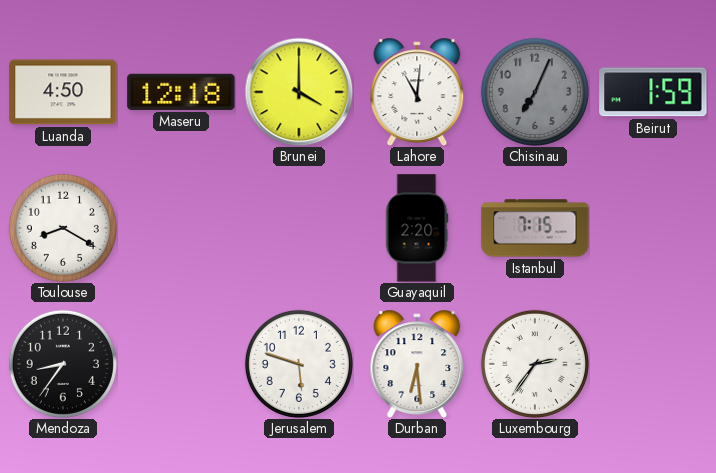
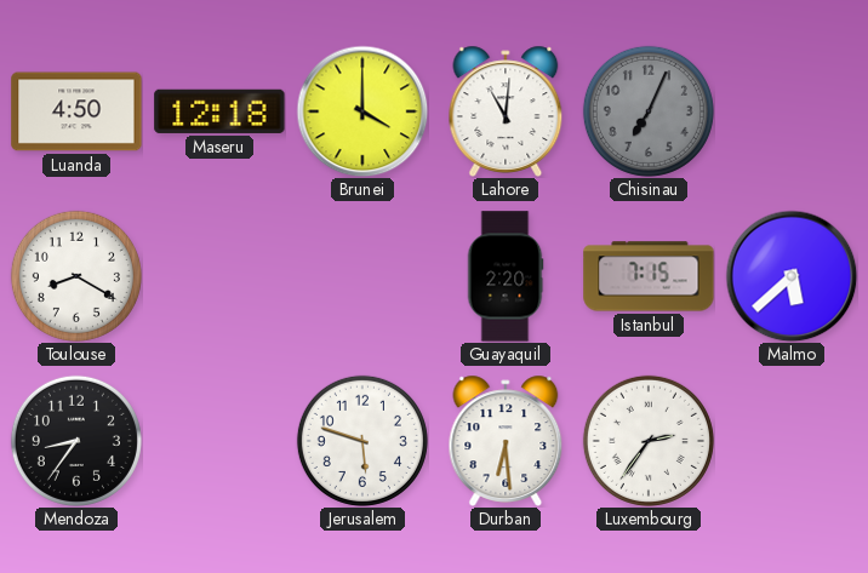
Beirut: 1:59 -> none (653, 92)
Malmo: none -> 5:38 (792, 276)
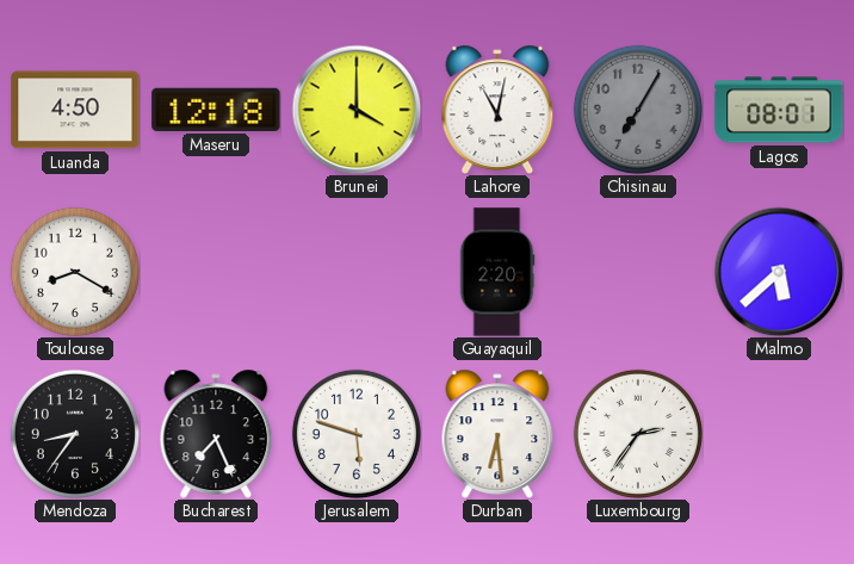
Lahore: 11:01 -> 11:02 (497, 110)
Chisinau: 7:04 -> 7:05 (638, 110)
Lagos: none -> 08:01 (779, 110)
Istanbul: 7:15 -> none (649, 276)
Bucharest: none -> 7:26 (216, 434)
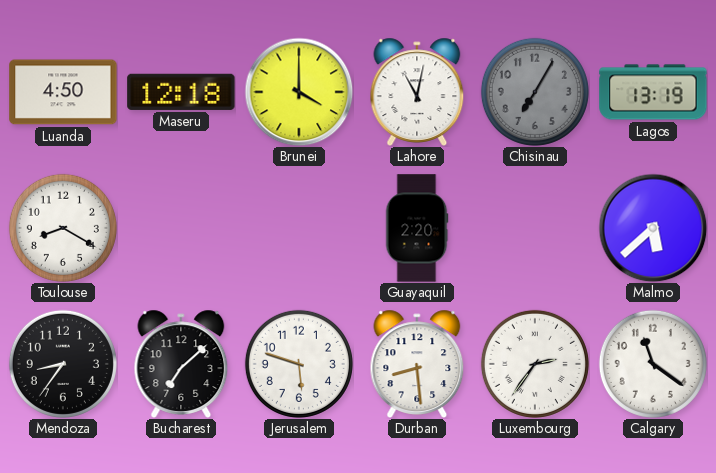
Lagos: 08:01 -> 13:19 (653, 92)
Bucharest: 7:26 -> 7:08 (181, 364)
Durban: 6:29 -> 8:29 (417, 364)
Calgary: none -> 11:21 (653, 364)
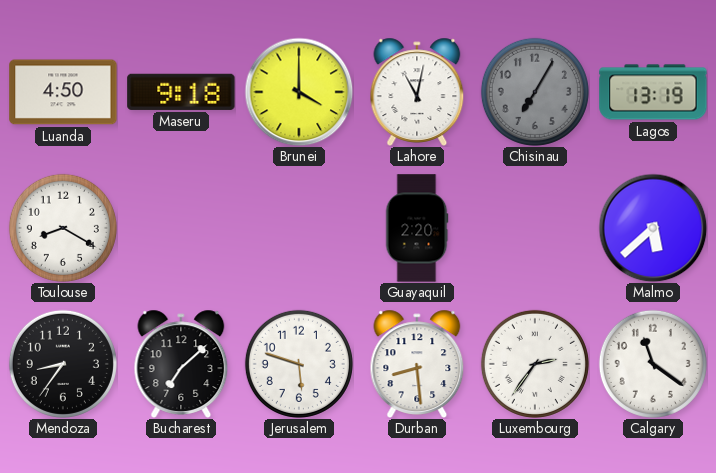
Maseru: 12:18 -> 9:18 (181, 92)
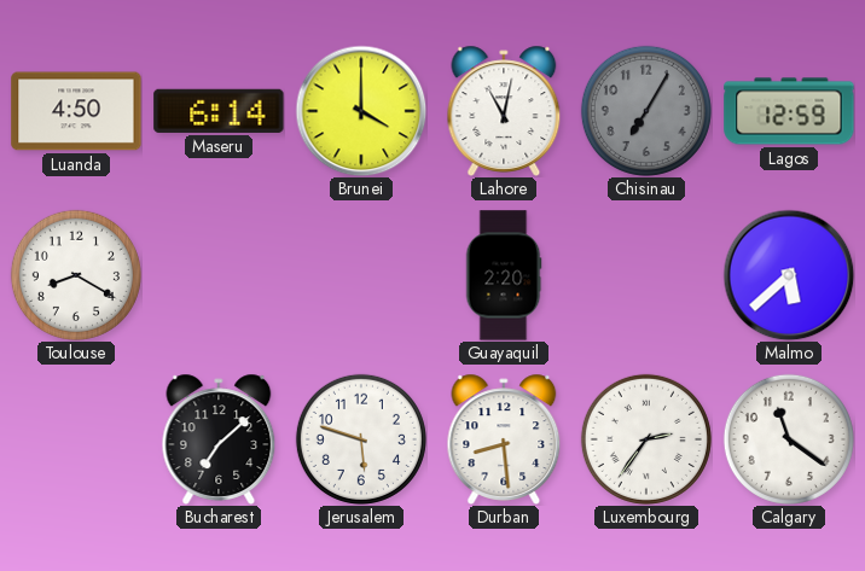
Maseru: 9:18 -> 6:14 (219, 111)
Lagos: 13:19 -> 12:59 (789, 111)
Mendoza: 8:36 -> none (63, 364)
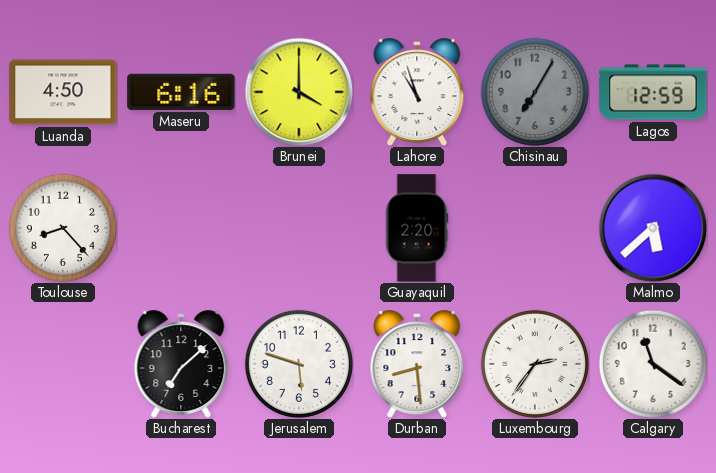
Maseru: 6:14 -> 6:16 (181, 92)
Lahore: 11:02 -> 10:57 (417, 92)
Toulouse: 8:20 -> 8:23 (63, 228)
